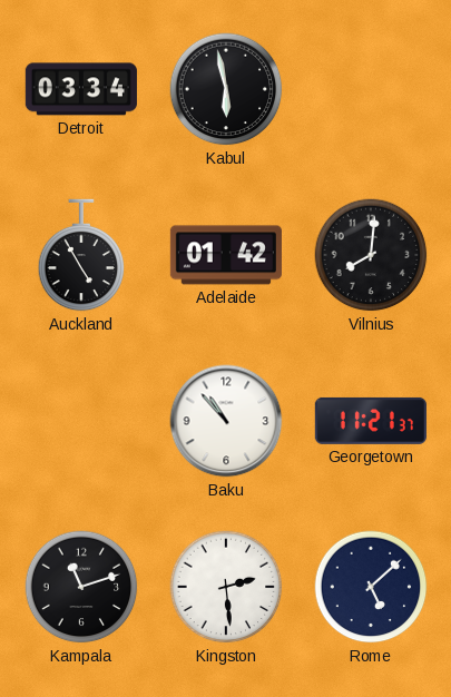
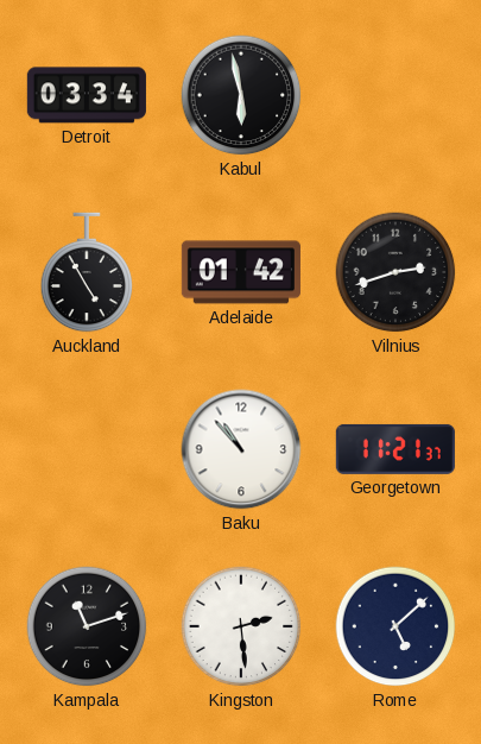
Vilnius: 8:01 -> 2:42 (395, 272)
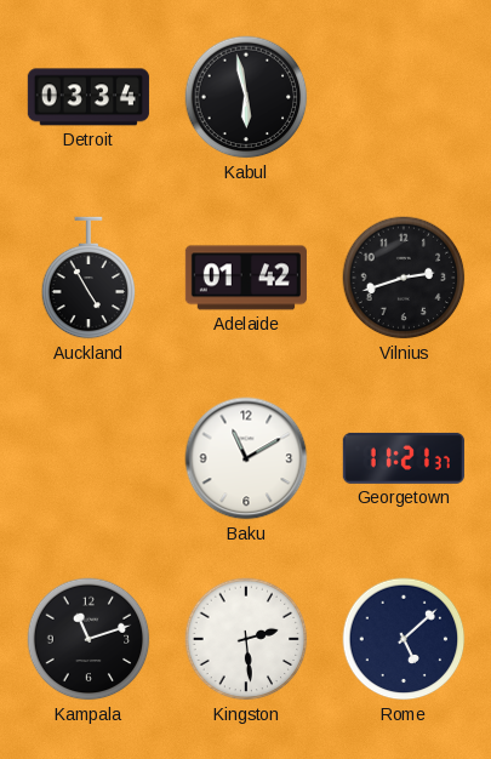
Baku: 10:53 -> 11:10 (246, 458)
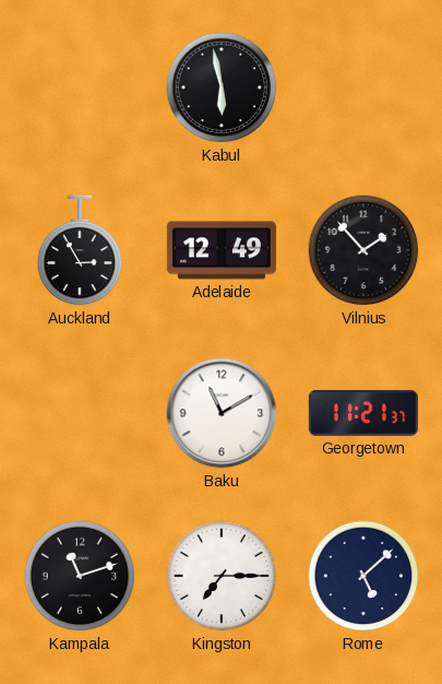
Detroit: 03:34 -> none (89, 97)
Auckland: 4:55 -> 2:55 (80, 250)
Adelaide: 01:42 -> 12:49 (222, 250)
Vilnius: 2:42 -> 1:53 (363, 250)
Kingston: 2:29 -> 7:15 (222, 576)
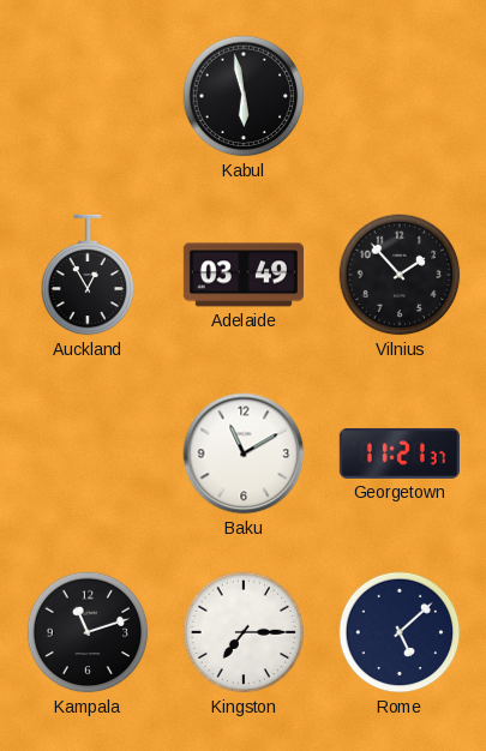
Auckland: 2:55 -> 12:55 (88, 275)
Adelaide: 12:49 -> 03:49 (244, 275)
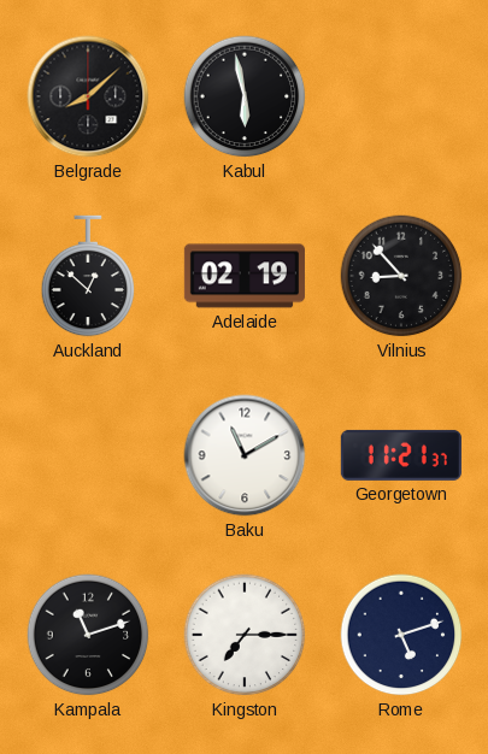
Belgrade: none -> 8:08 (88, 96)
Auckland: 12:55 -> 12:52 (88, 276)
Adelaide: 03:49 -> 02:19 (245, 276)
Vilnius: 1:53 -> 8:53 (401, 276)
Rome: 5:08 -> 5:12 (401, 635)
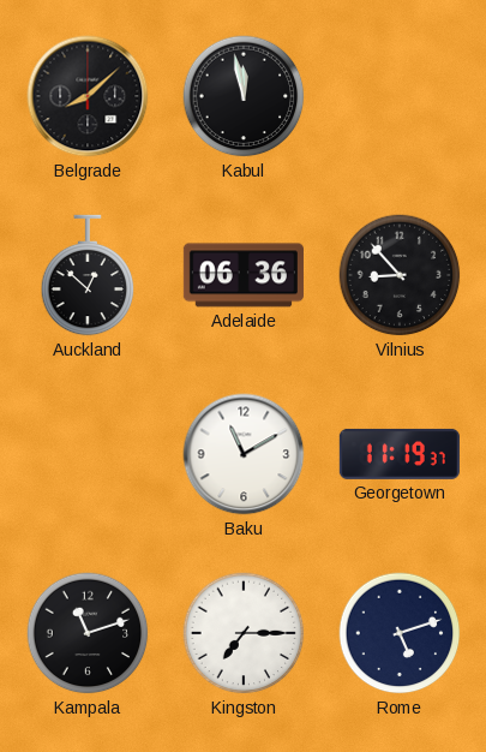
Kabul: 5:58 -> 11:58 (244, 96)
Adelaide: 02:19 -> 06:36 (244, 275)
Georgetown: 11:21 -> 11:19 (400, 454)
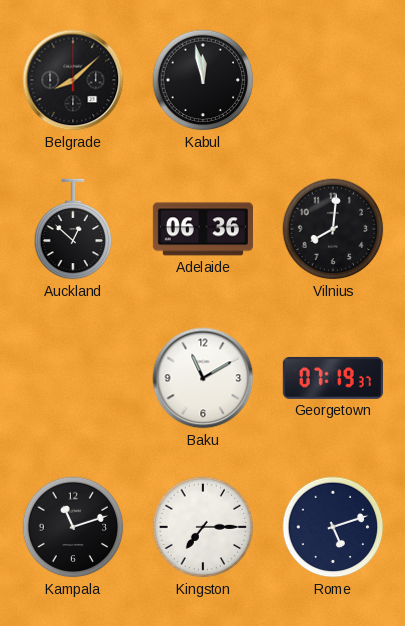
Vilnius: 8:53 -> 8:01 (333, 229)
Georgetown: 11:19 -> 07:19 (333, 378)
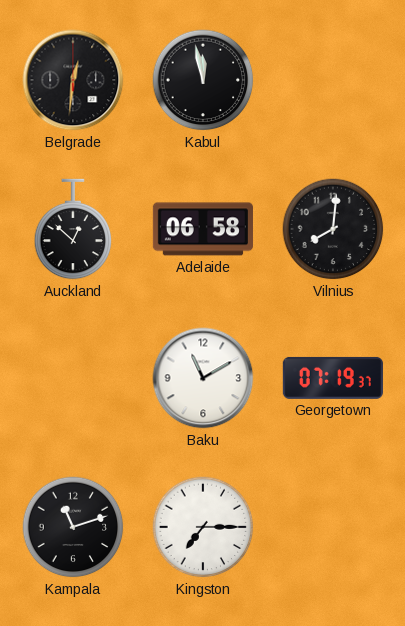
Belgrade: 8:08 -> 12:31 (73, 80)
Adelaide: 06:36 -> 06:58 (203, 229)
Rome: 5:12 -> none (333, 527)
